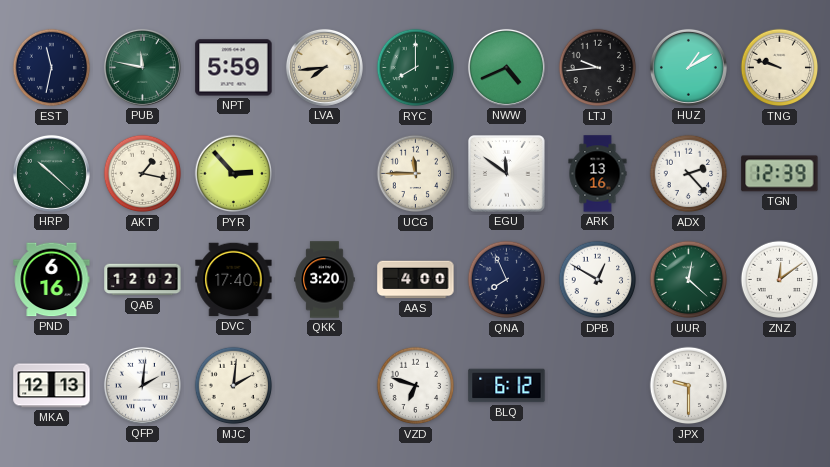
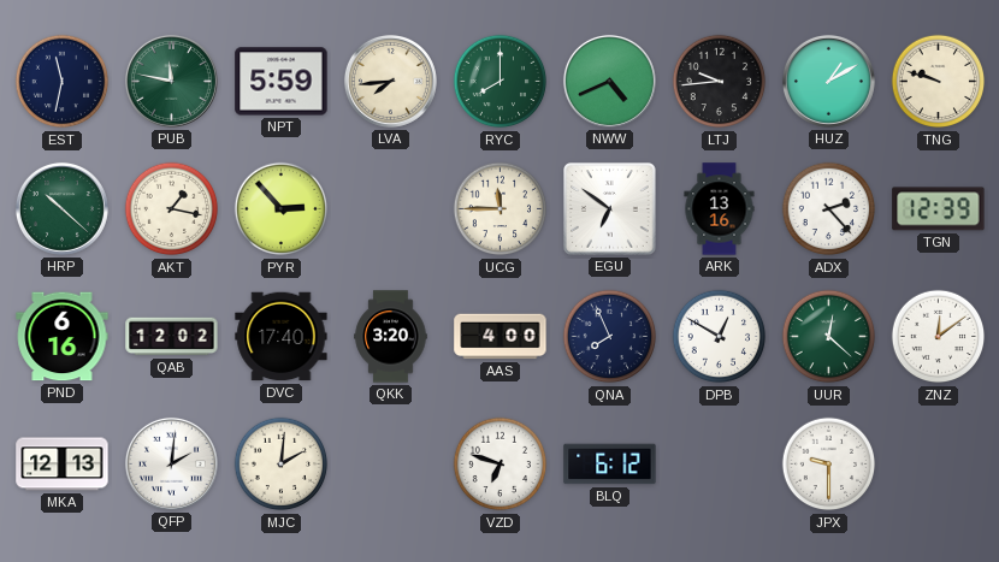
EGU: 11:51 -> 6:51 (610, 209)
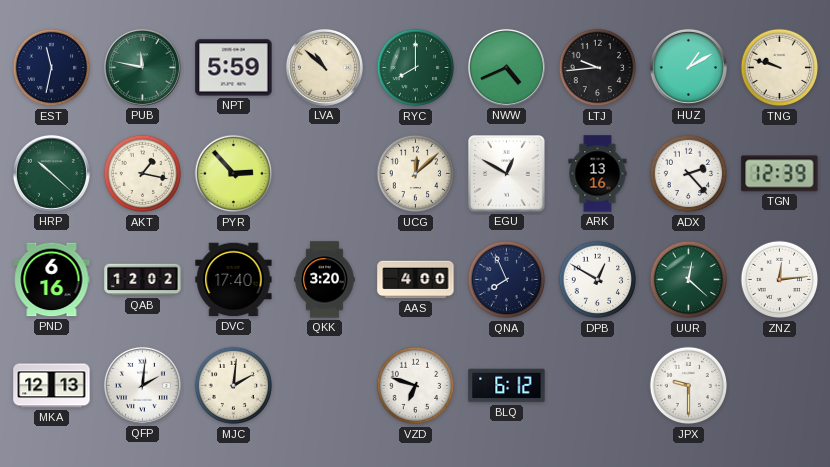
LVA: 7:44 -> 10:52 (324, 67)
UCG: 11:45 -> 12:08 (416, 174)
EGU: 6:51 -> 12:50 (507, 174)
ZNZ: 12:09 -> 12:14 (780, 280)
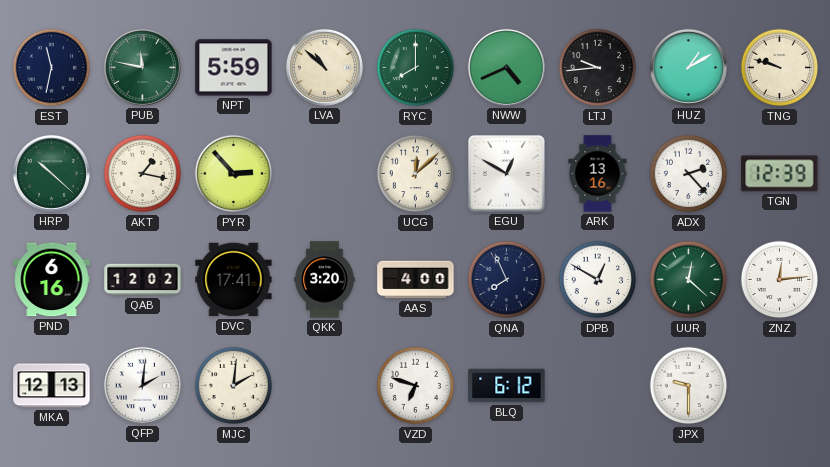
DVC: 17:40 -> 17:41 (234, 280)
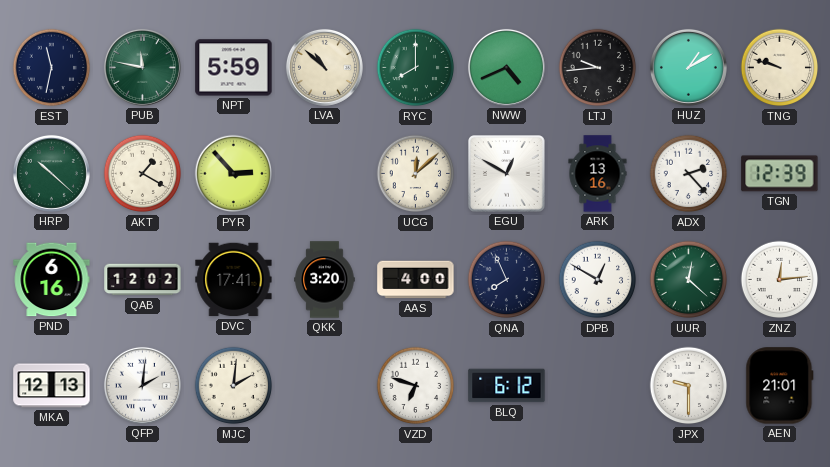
AKT: 1:17 -> 1:20 (143, 174)
AEN: none -> 21:01 (780, 386)
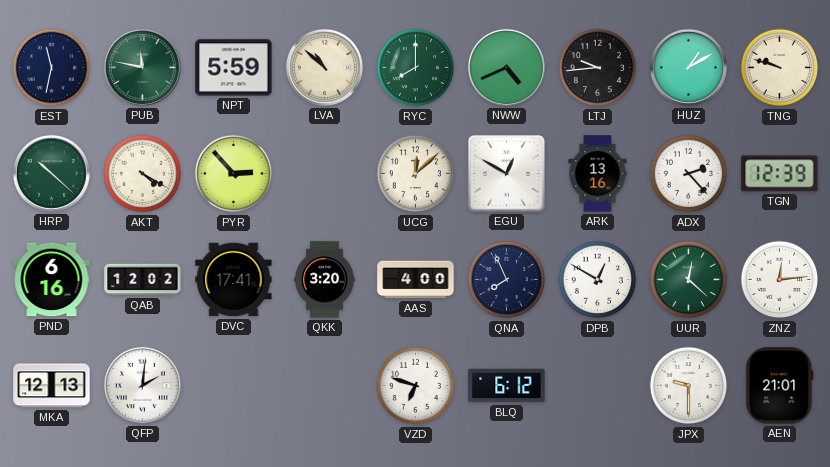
AKT: 1:20 -> 4:20 (143, 174)
MJC: 2:01 -> none (234, 386)
